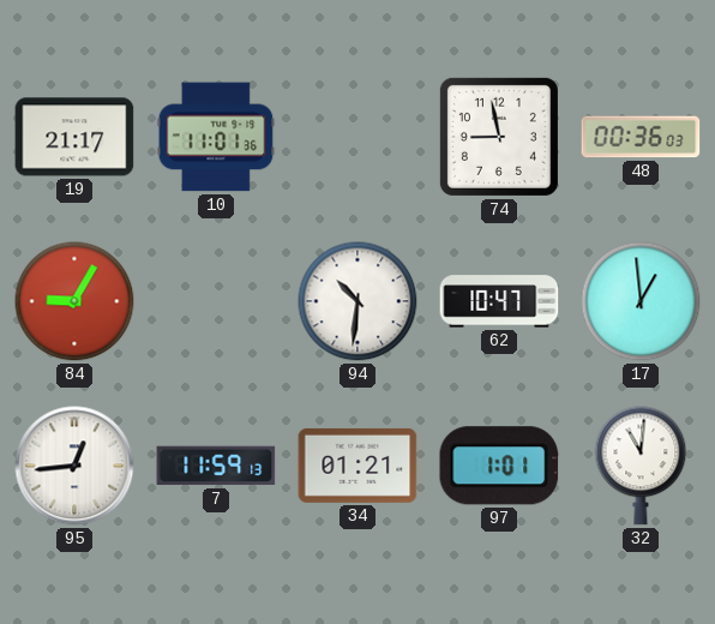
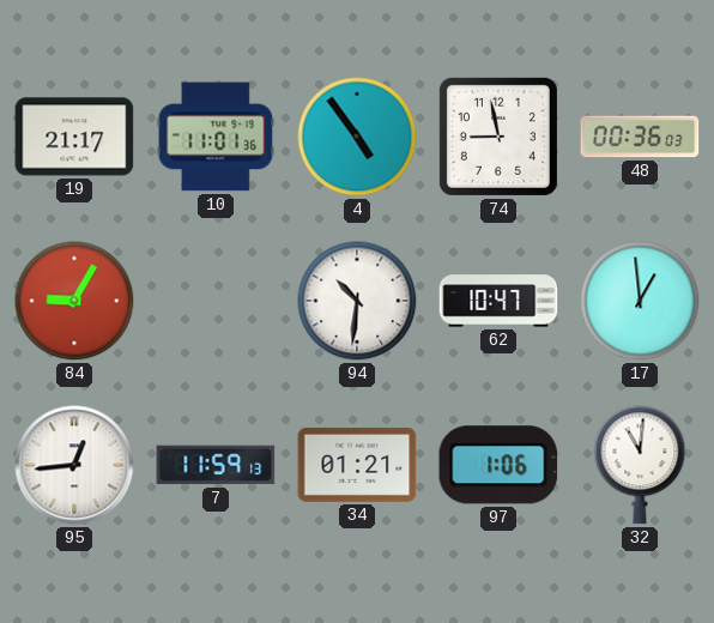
4: none -> 4:54 (357, 137)
97: 1:01 -> 1:06 (498, 465)
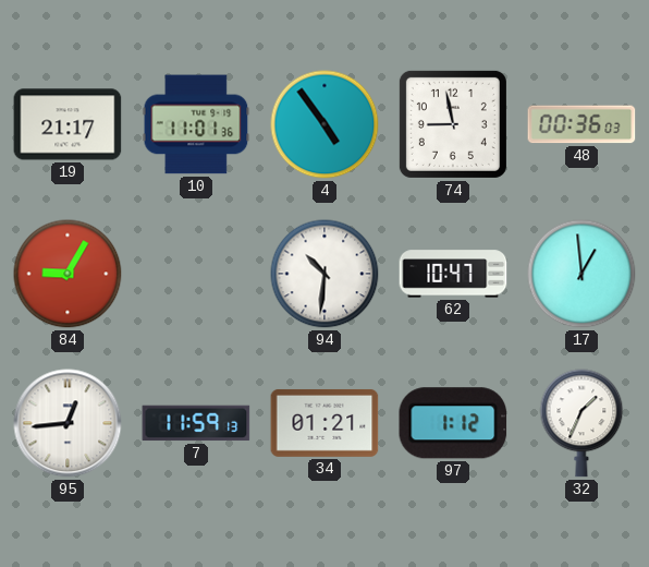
97: 1:06 -> 1:12 (453, 423)
32: 11:01 -> 1:34 (581, 423)
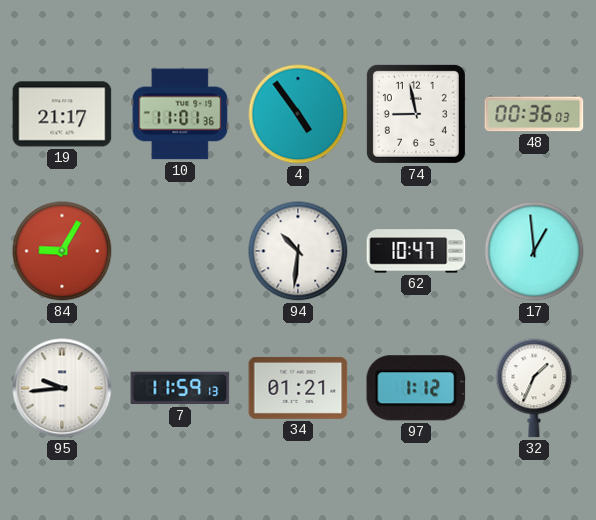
95: 12:44 -> 9:44 (62, 388)
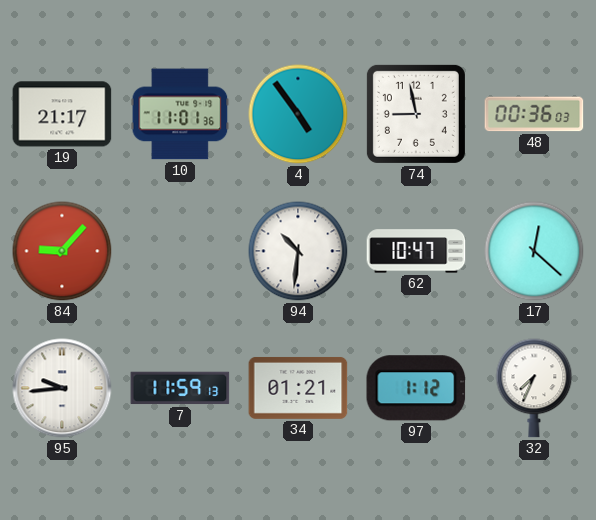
84: 9:05 -> 9:07 (62, 251)
17: 12:59 -> 12:22 (534, 251)
32: 1:34 -> 7:34 (534, 388)
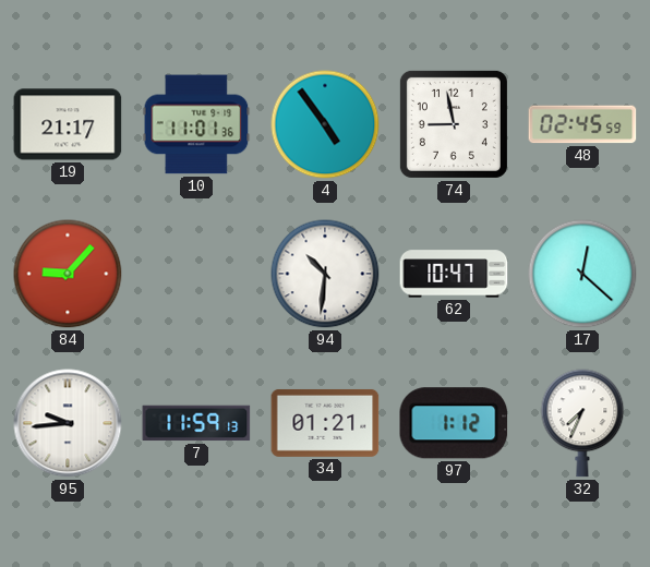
48: 00:36 -> 02:45 (582, 124)
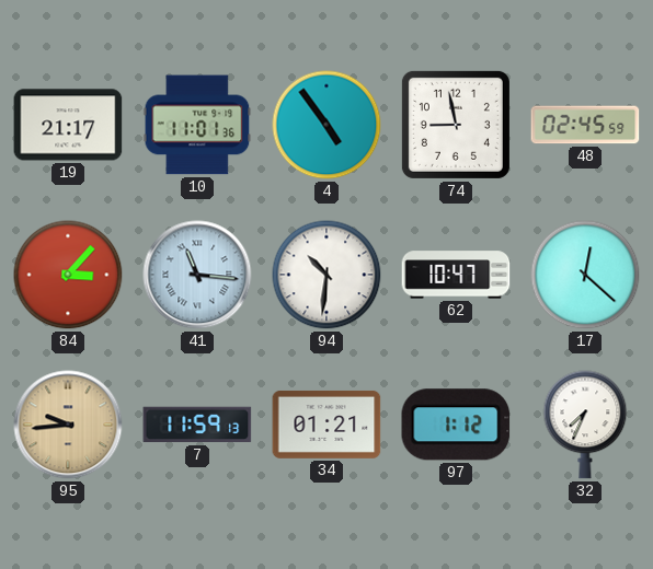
84: 9:07 -> 3:07 (68, 275)
41: none -> 11:16 (197, 275)
95 dial: white -> champagne (68, 425)
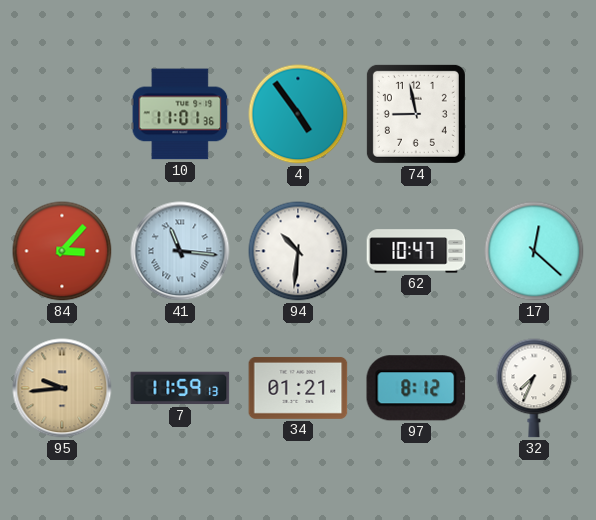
19: 21:17 -> none (68, 125)
48: 02:45 -> none (585, 125)
97: 1:12 -> 8:12 (416, 388)
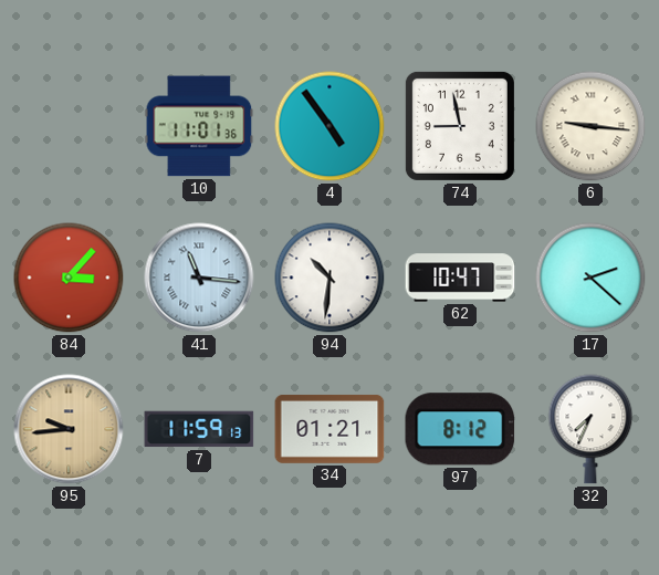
6: none -> 9:16 (590, 126)
17: 12:22 -> 2:22 (590, 278)
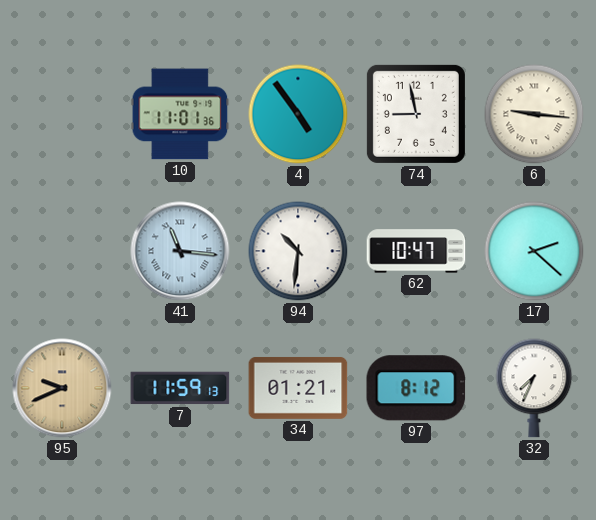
84: 3:07 -> none (69, 278)
95: 9:44 -> 9:41 (62, 388)
